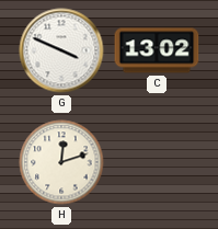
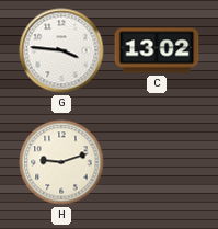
G: 3:49 -> 3:46 (61, 50)
H: 12:12 -> 9:12 (61, 162)
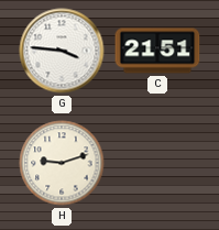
C: 13:02 -> 21:51 (157, 51)
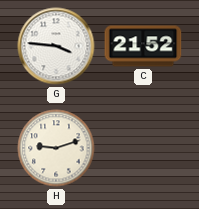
C: 21:51 -> 21:52 (143, 46)
